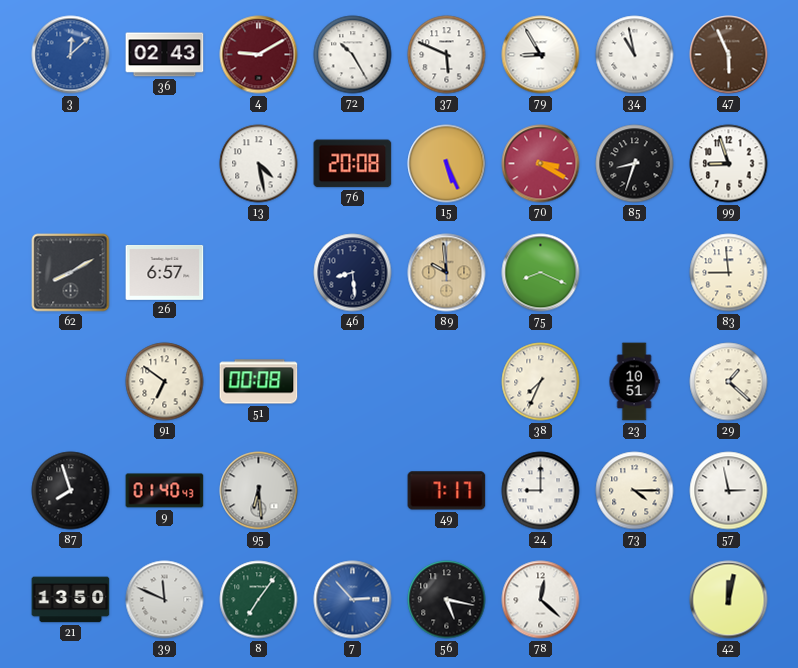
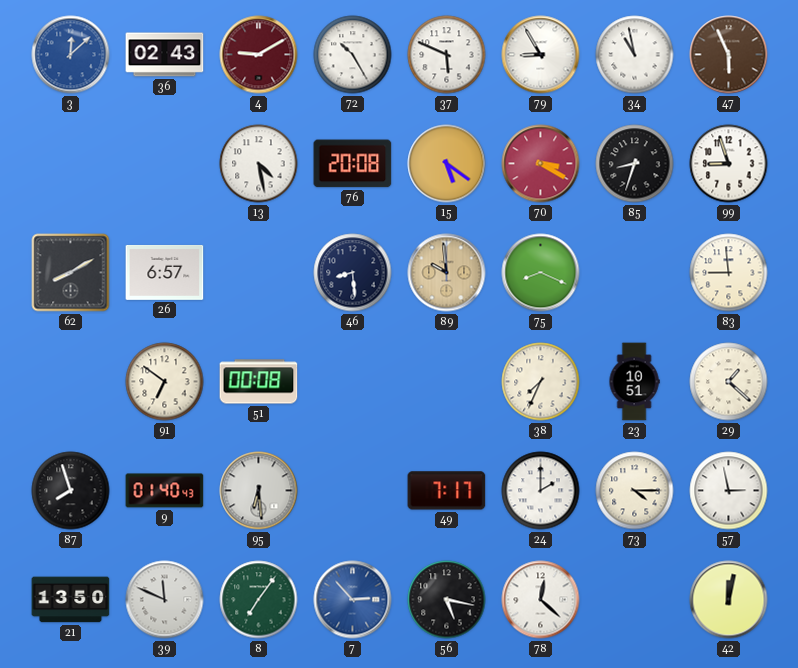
15: 5:26 -> 5:21 (447, 164)
24: 9:00 -> 2:00 (541, 491)
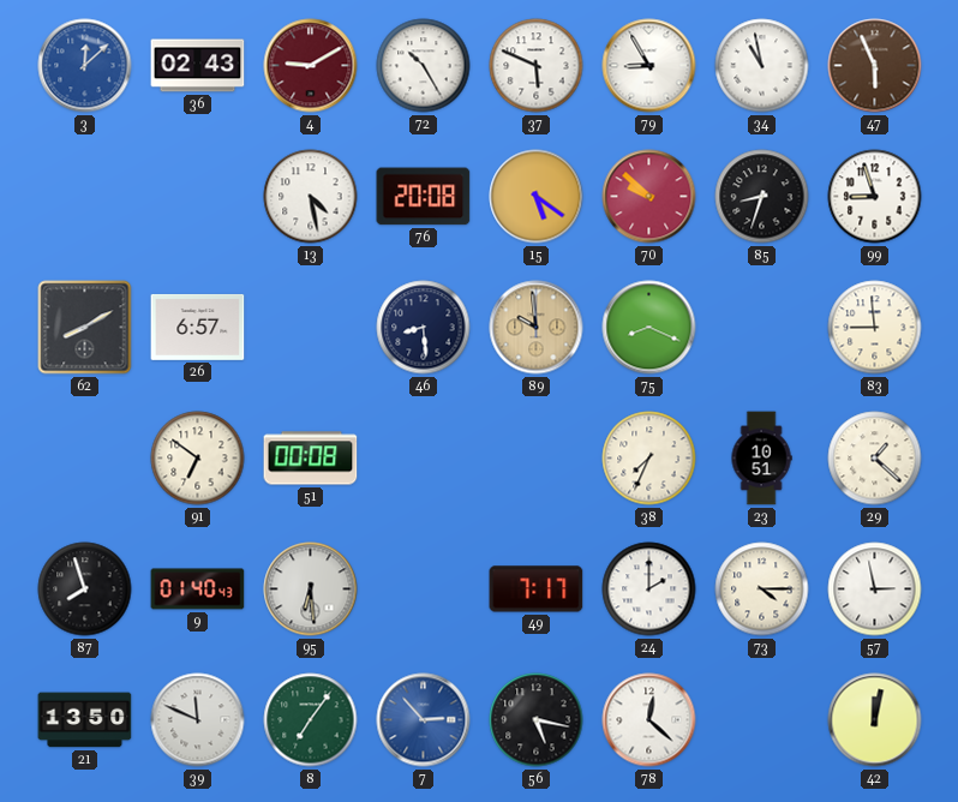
70: 3:20 -> 9:52 (649, 197)
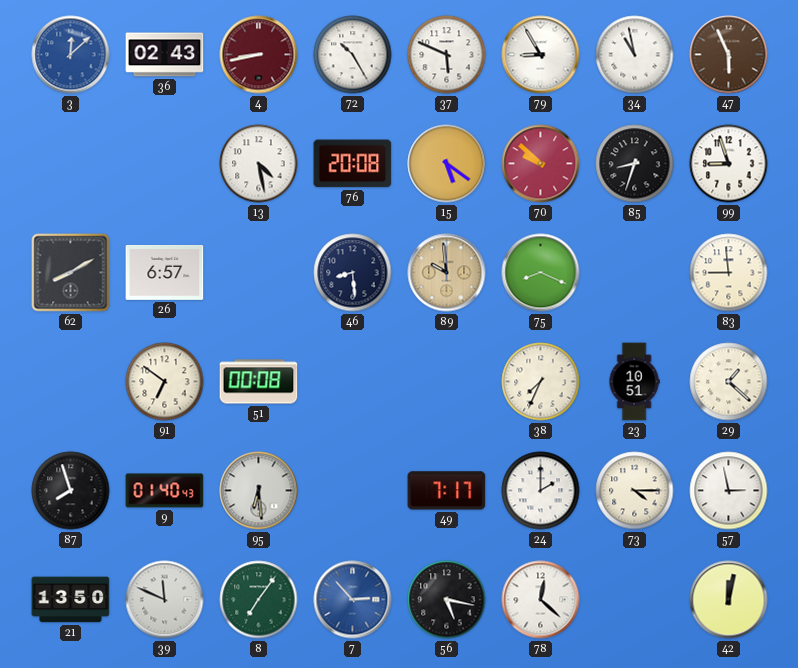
4: 9:10 -> 8:43 (259, 55)
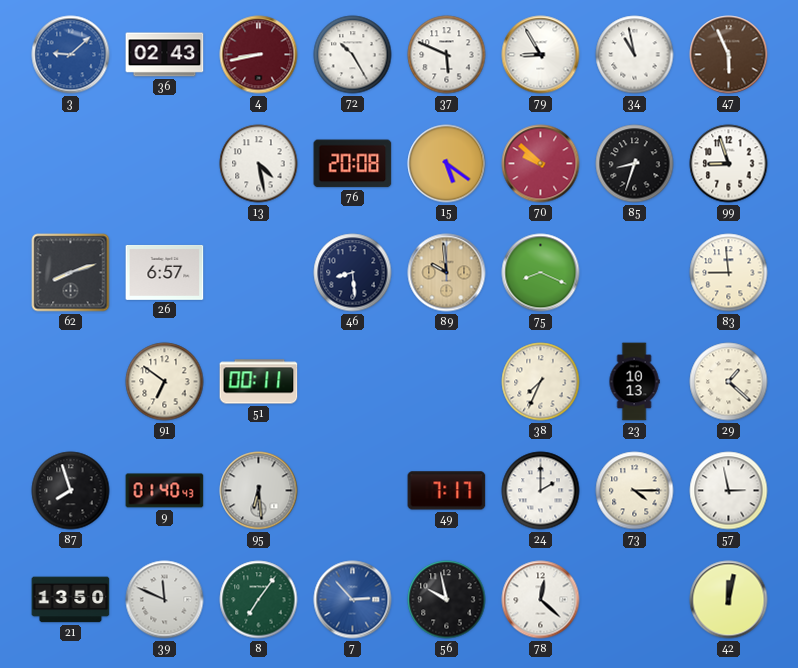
3: 12:08 -> 9:08 (71, 55)
62: 8:10 -> 8:12 (71, 273)
51: 00:08 -> 00:11 (259, 382)
23: 10:51 -> 10:13 (634, 382)
56: 5:17 -> 9:58 (447, 600)
